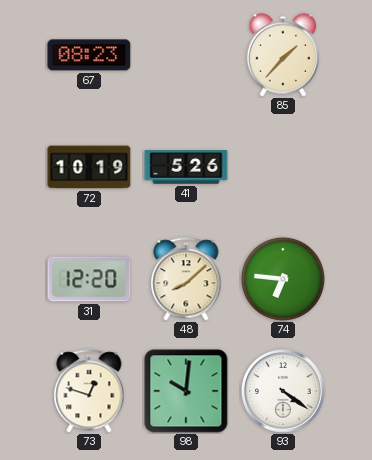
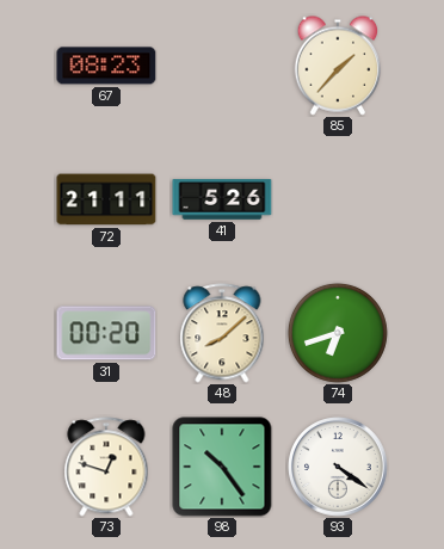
72: 10:19 -> 21:11 (106, 199)
31: 12:20 -> 00:20 (106, 333)
74: 6:46 -> 6:42 (338, 333)
98: 10:01 -> 10:24 (222, 467)
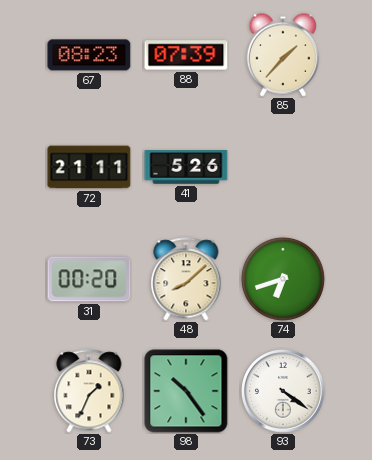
88: none -> 07:39 (186, 55)
73: 12:48 -> 1:34 (89, 391)
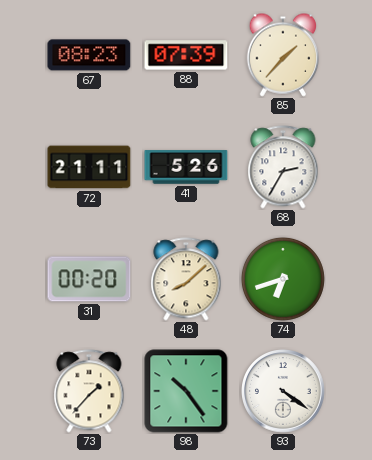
68: none -> 2:35 (283, 167)
73: 1:34 -> 1:37 (89, 391)
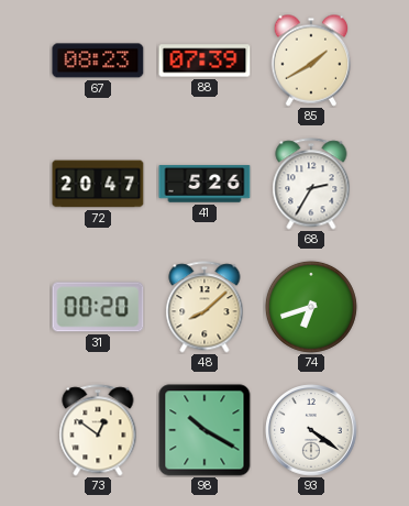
85: 1:37 -> 1:40 (311, 61)
72: 21:11 -> 20:47 (98, 184)
73: 1:37 -> 12:51 (98, 430)
98: 10:24 -> 10:20 (204, 430)
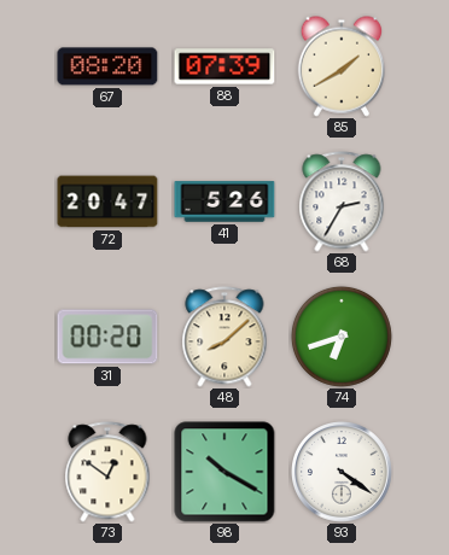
67: 08:23 -> 08:20 (107, 66)
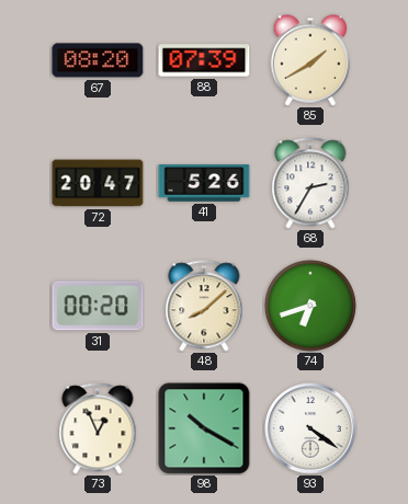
73: 12:51 -> 12:56 (98, 428)
